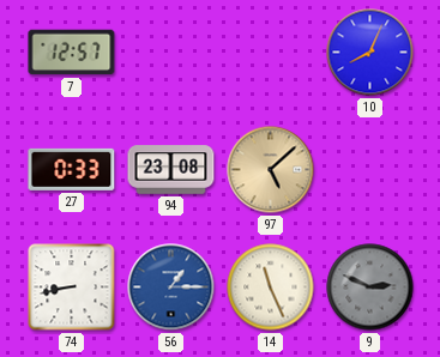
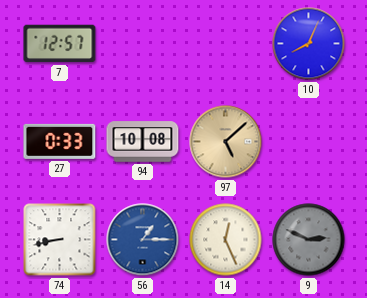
94: 23:08 -> 10:08 (143, 142)
14: 11:26 -> 12:26 (226, 240)
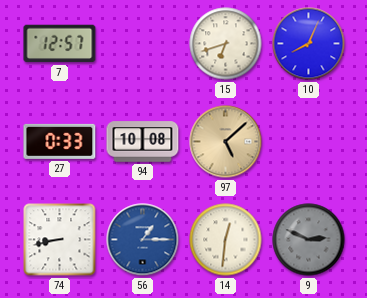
15: none -> 6:42 (226, 44)
14: 12:26 -> 12:31 (226, 240)
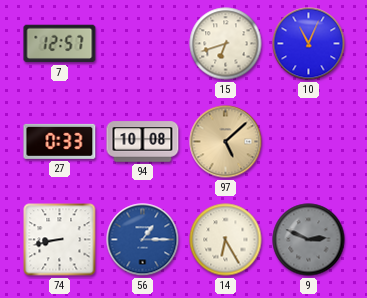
10: 8:04 -> 11:04 (309, 44)
14: 12:31 -> 6:25 (226, 240)
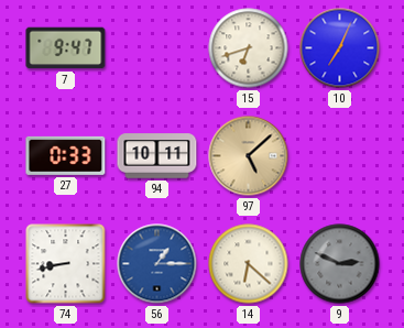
7: 12:57 -> 9:47 (66, 48)
10: 11:04 -> 7:04 (340, 48)
94: 10:08 -> 10:11 (157, 156)
14: 6:25 -> 6:22 (249, 264)
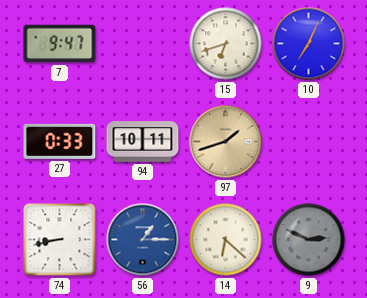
97: 5:08 -> 1:42 (226, 142)
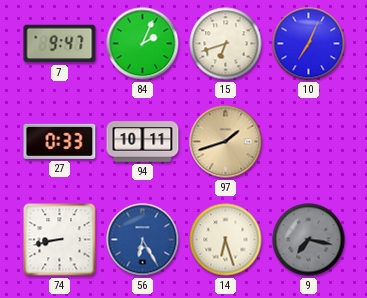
84: none -> 2:04 (143, 44)
56: 1:15 -> 6:25 (143, 240)
14: 6:22 -> 6:27 (226, 240)
9: 2:49 -> 7:17 (309, 240)
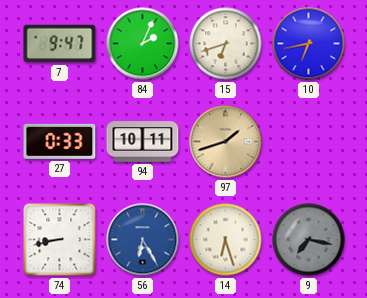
10: 7:04 -> 6:43 (309, 44)
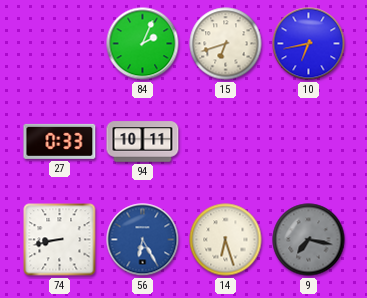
7: 9:47 -> none (60, 44)
97: 1:42 -> none (226, 142)
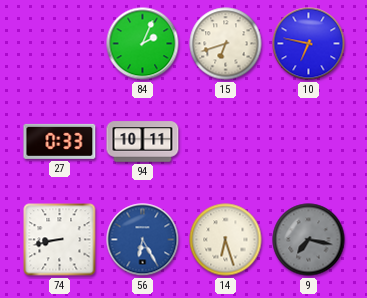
10: 6:43 -> 6:47 (309, 44)
